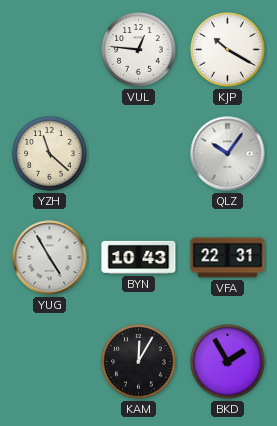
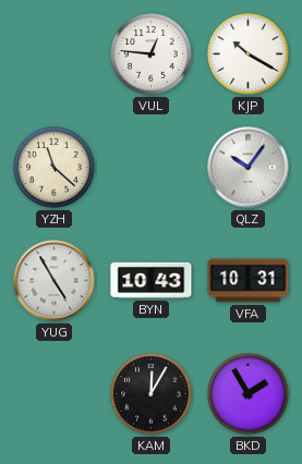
VFA: 22:31 -> 10:31 (249, 281)
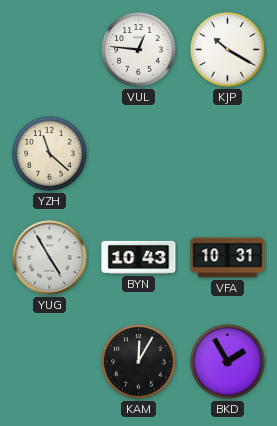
QLZ: 10:06 -> none (249, 168)
